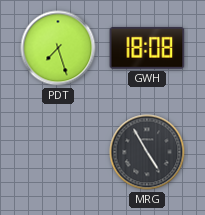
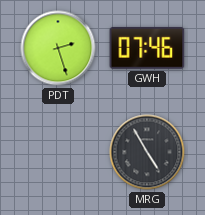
PDT: 7:27 -> 2:27 (58, 48)
GWH: 18:08 -> 07:46 (147, 48)
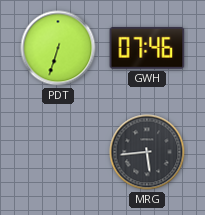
PDT: 2:27 -> 6:33 (58, 48)
MRG: 4:55 -> 5:44 (147, 152)
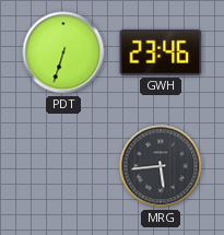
GWH: 07:46 -> 23:46 (161, 52)
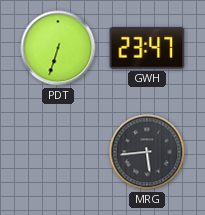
GWH: 23:46 -> 23:47 (147, 48)
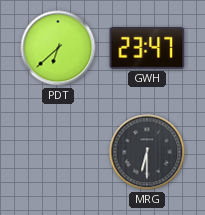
PDT: 6:33 -> 6:38 (58, 48)
MRG: 5:44 -> 6:30 (147, 152)
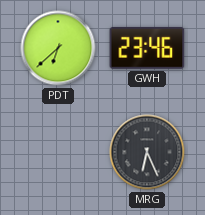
GWH: 23:47 -> 23:46 (147, 48)
MRG: 6:30 -> 6:26 (147, 152)
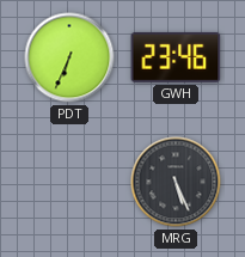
PDT: 6:38 -> 6:34 (69, 57)
MRG: 6:26 -> 5:26 (176, 182)
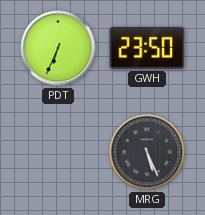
GWH: 23:46 -> 23:50 (147, 48)
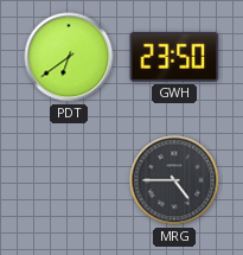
PDT: 6:34 -> 6:39 (69, 57)
MRG: 5:26 -> 4:45 (174, 180)
